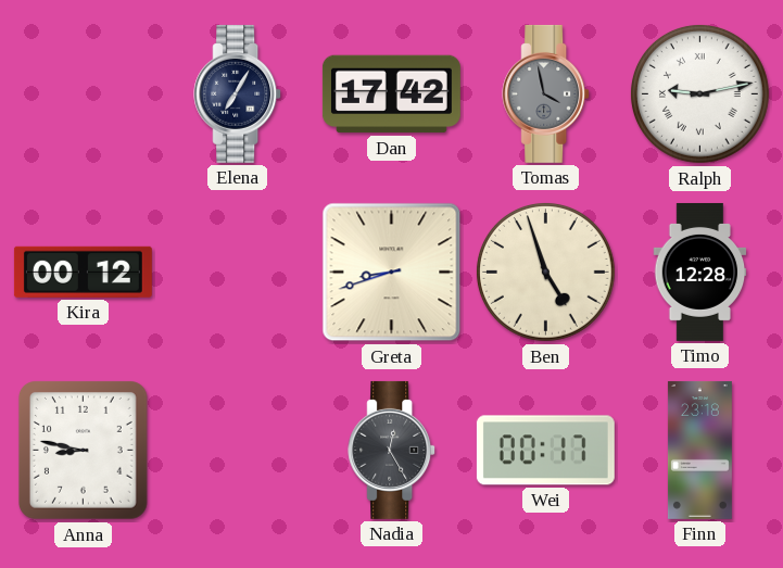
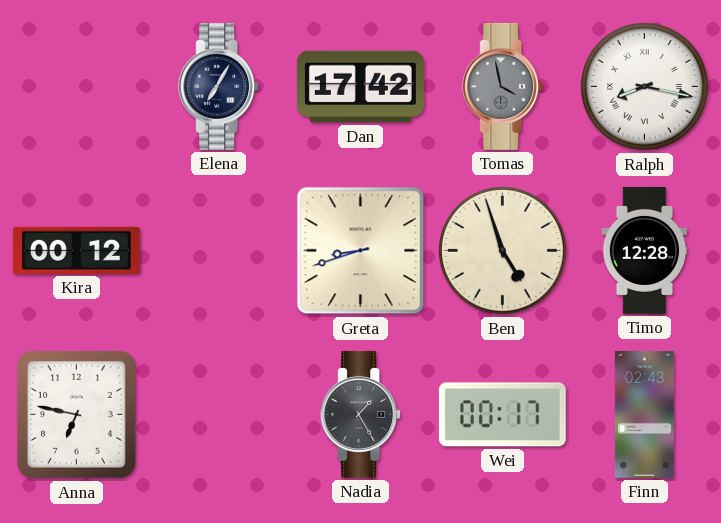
Ralph: 9:13 -> 8:17 (645, 87)
Anna: 8:47 -> 6:47 (77, 415)
Nadia: 12:25 -> 1:25 (361, 414)
Finn: 23:18 -> 02:43 (644, 414)
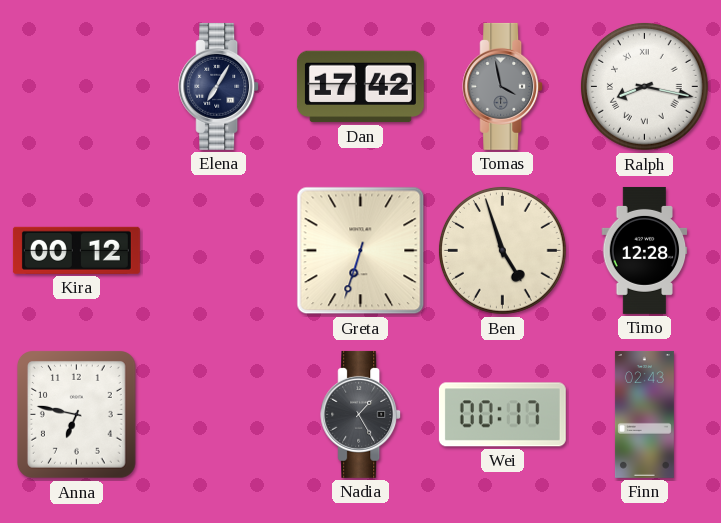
Greta: 8:42 -> 6:33 (361, 251)
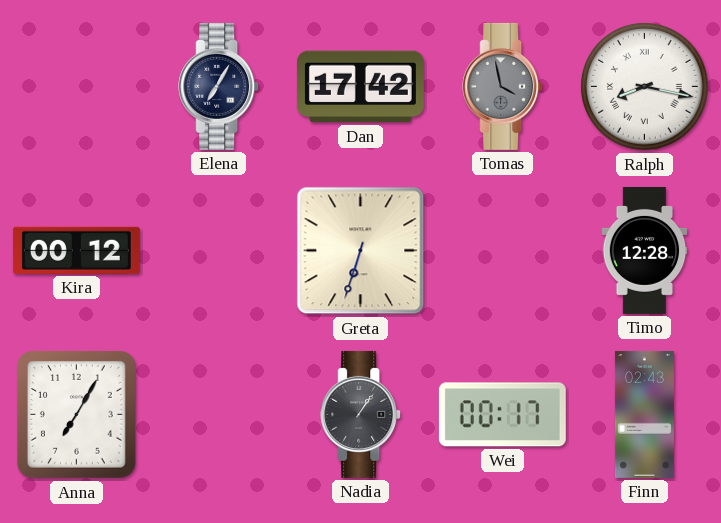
Ben: 4:57 -> none (503, 251)
Anna: 6:47 -> 7:05 (77, 415)
Nadia: 1:25 -> 1:06 (361, 414)
